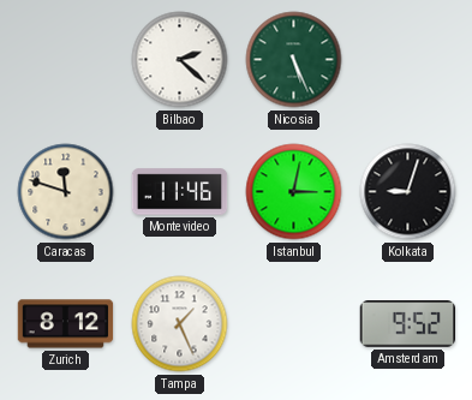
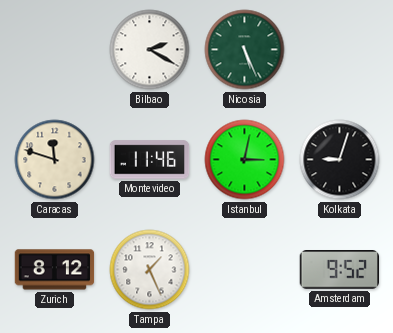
Bilbao: 2:22 -> 2:20 (150, 50)
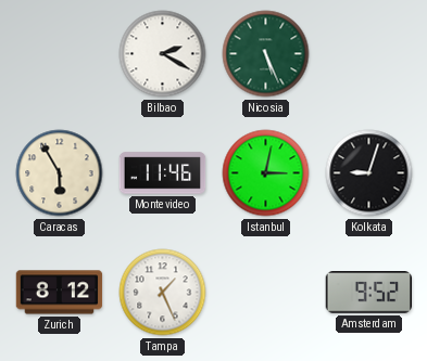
Caracas: 11:48 -> 5:55 (60, 173)
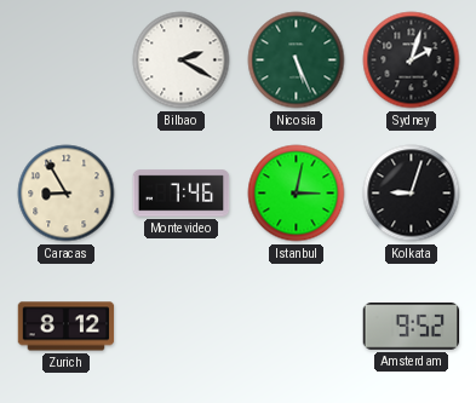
Sydney: none -> 2:03 (412, 61)
Caracas: 5:55 -> 8:55 (67, 194)
Montevideo: 11:46 -> 7:46 (182, 194)
Tampa: 1:26 -> none (163, 293)
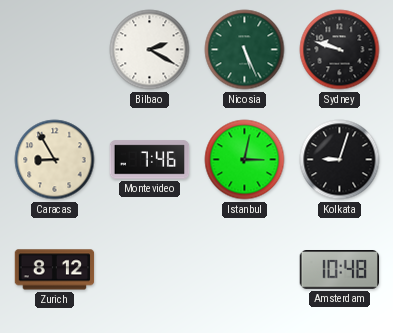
Sydney: 2:03 -> 9:48 (340, 50)
Amsterdam: 9:52 -> 10:48 (339, 270)
